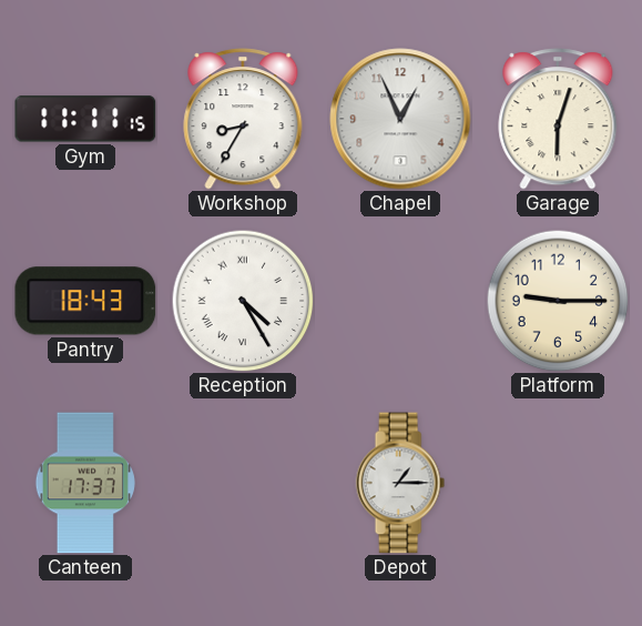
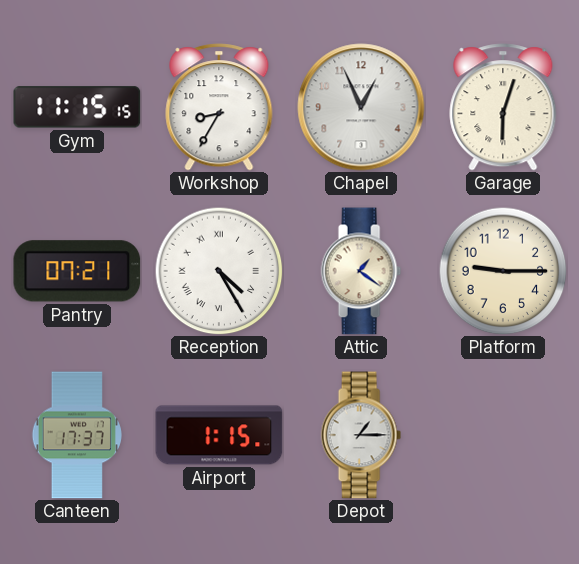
Gym: 11:11 -> 11:15 (77, 107)
Pantry: 18:43 -> 07:21 (77, 271)
Attic: none -> 1:21 (361, 271)
Airport: none -> 1:15 (219, 435)
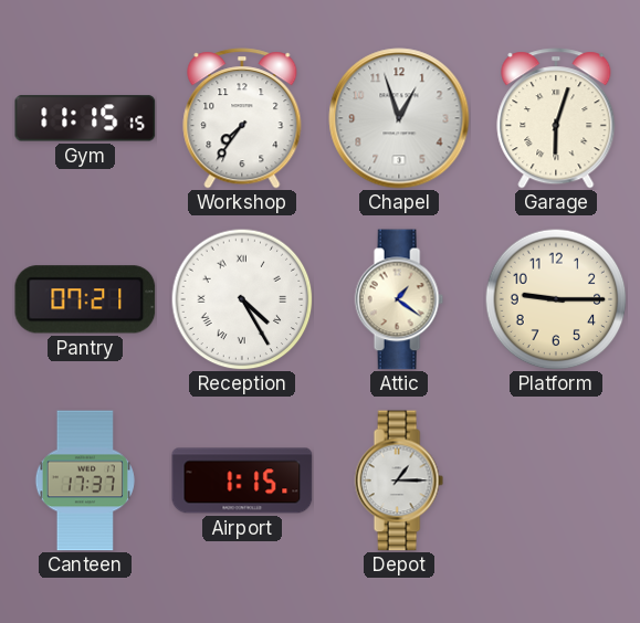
Workshop: 8:35 -> 7:36 (242, 118)
Chapel: 12:56 -> 12:57 (399, 118)
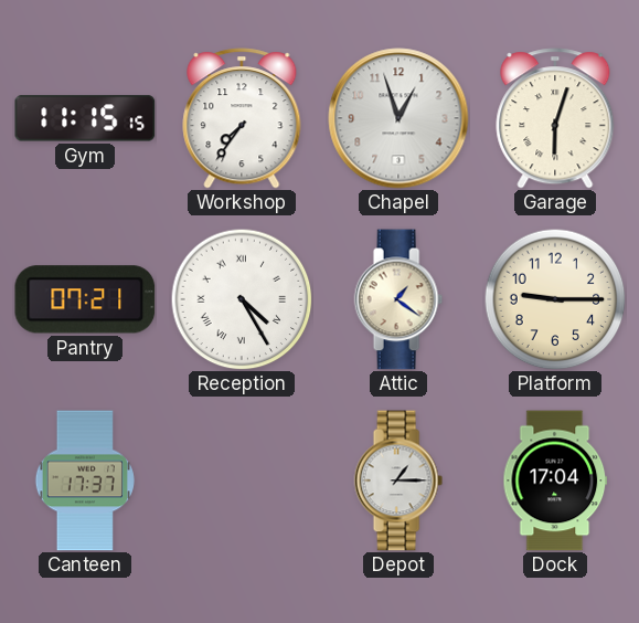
Airport: 1:15 -> none (242, 481)
Dock: none -> 17:04 (555, 481)
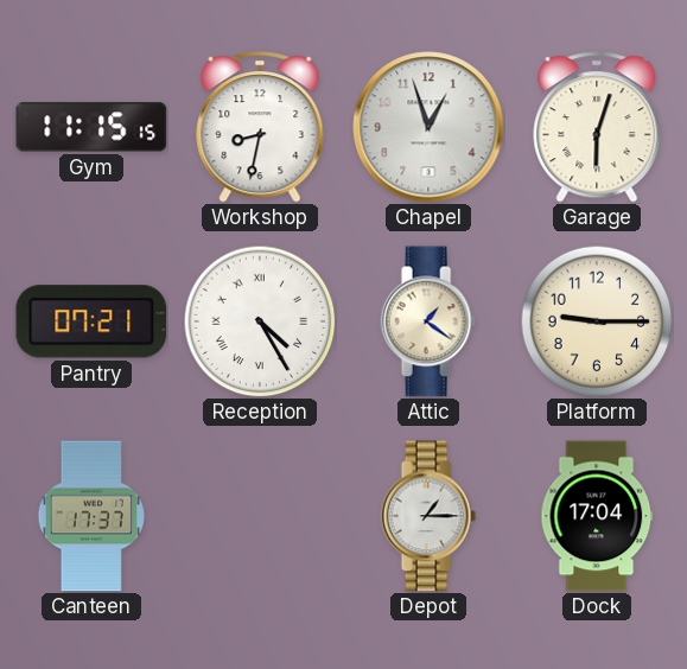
Workshop: 7:36 -> 8:32 (260, 127)
